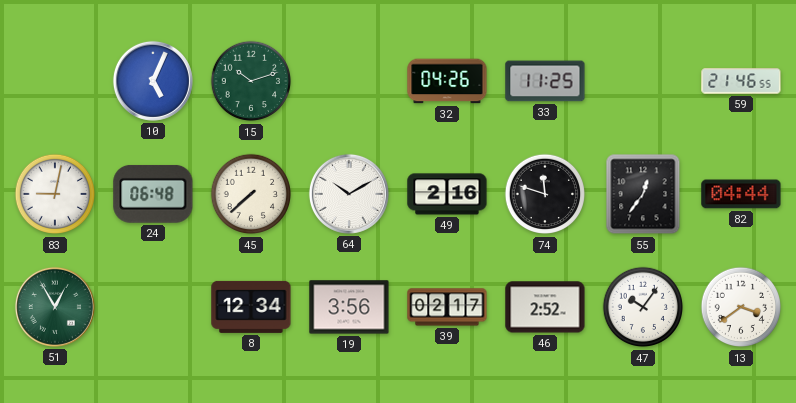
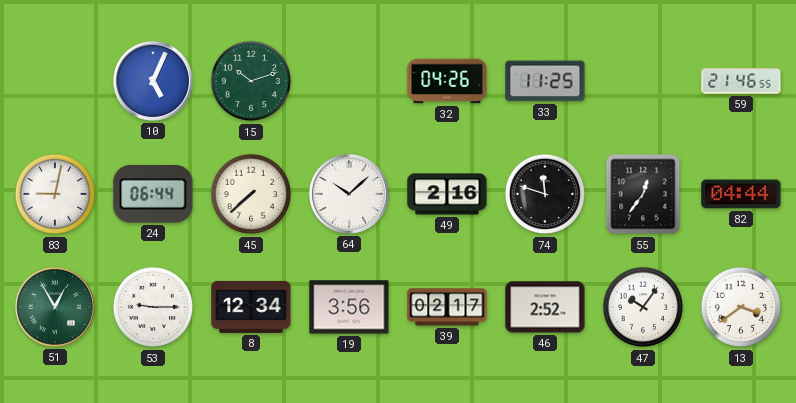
24: 06:48 -> 06:44 (153, 194)
64: 10:10 -> 10:08 (349, 194)
53: none -> 9:15 (153, 307)
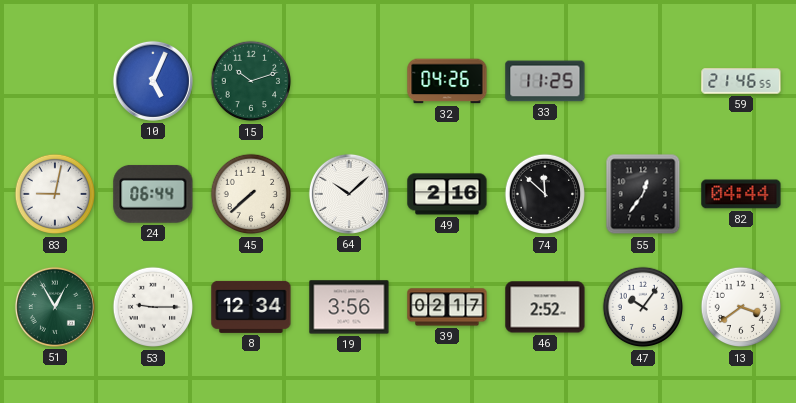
74: 11:48 -> 11:52 (545, 194)
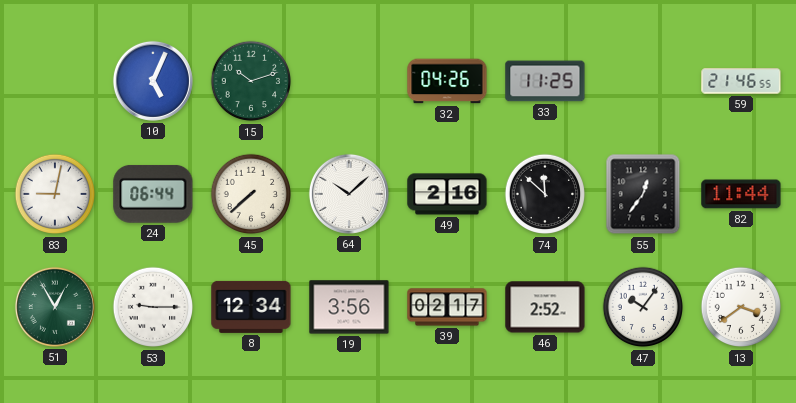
82: 04:44 -> 11:44 (741, 194)
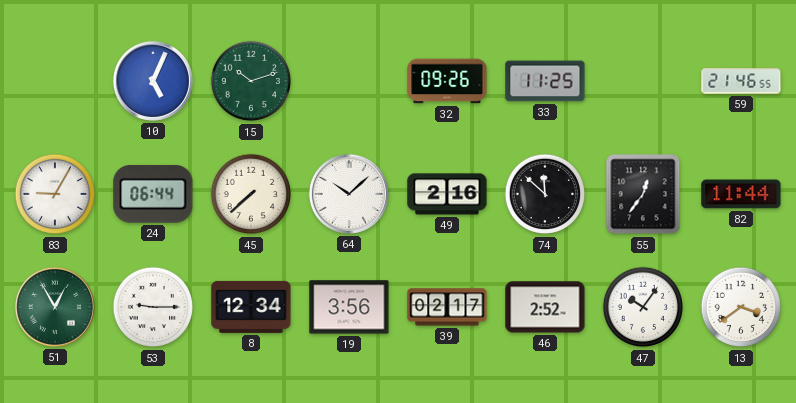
32: 04:26 -> 09:26 (447, 81)
83: 9:02 -> 9:05 (55, 194)
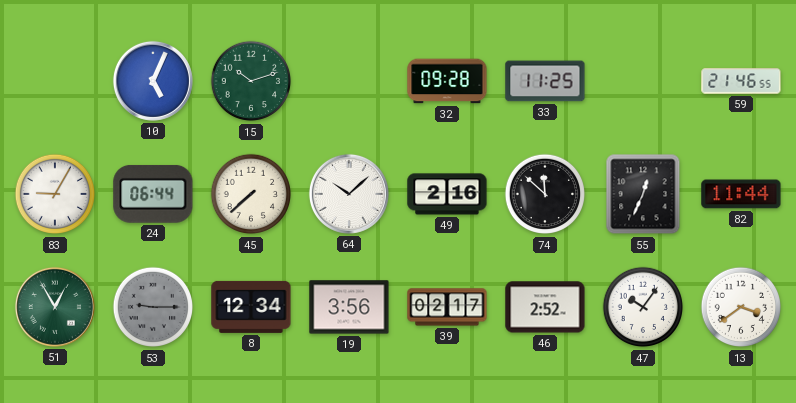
32: 09:26 -> 09:28 (447, 81)
55: 12:36 -> 12:34 (643, 194)
53 dial: white -> grey (153, 307)
